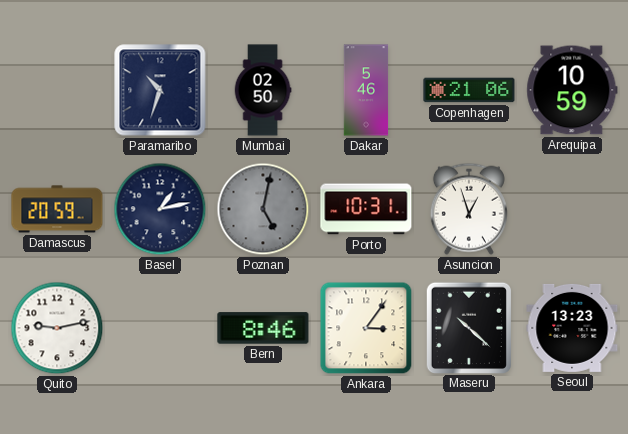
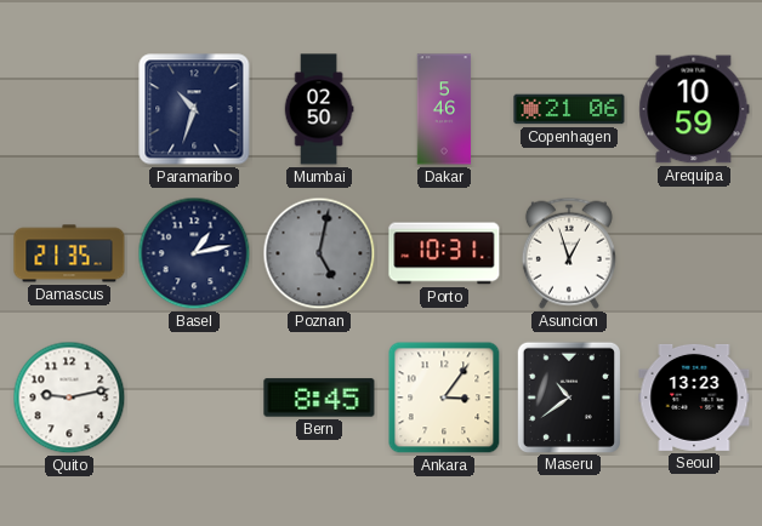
Damascus: 20:59 -> 21:35 (69, 253)
Bern: 8:46 -> 8:45 (319, 398)
Maseru: 10:22 -> 10:39 (568, 396)
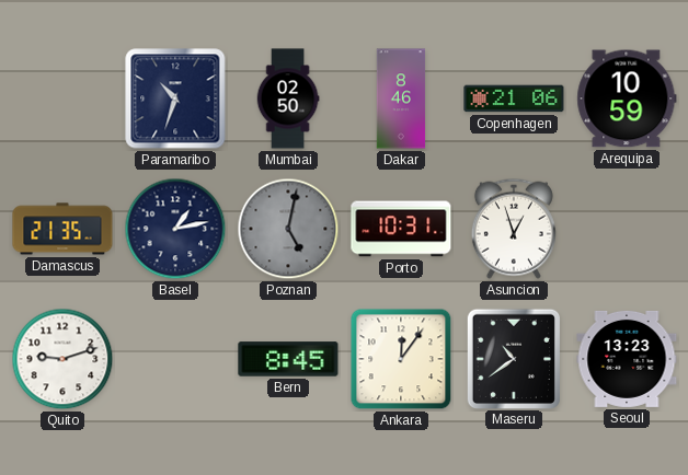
Dakar: 5:46 -> 8:46 (401, 99)
Quito: 9:13 -> 9:12 (62, 359)
Ankara: 3:06 -> 12:06 (401, 359)
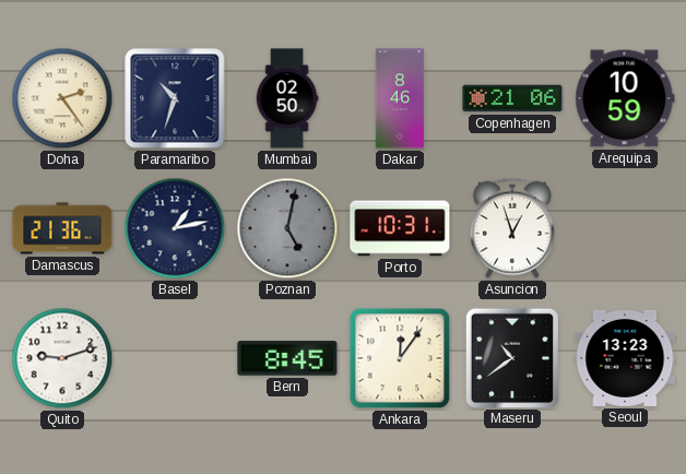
Doha: none -> 2:24 (62, 98)
Damascus: 21:35 -> 21:36 (62, 228)
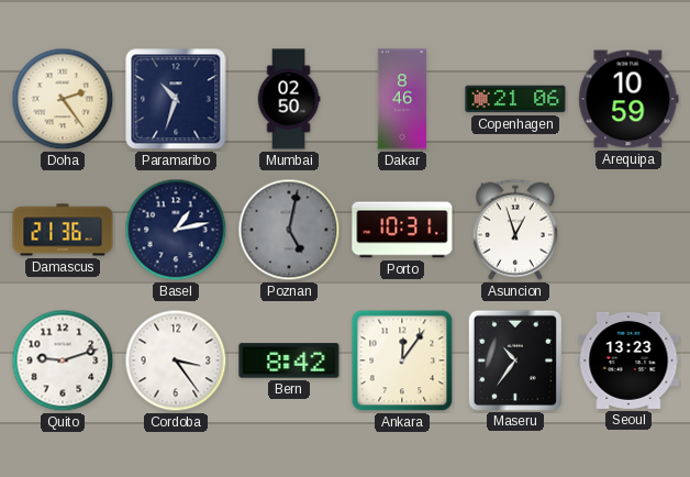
Cordoba: none -> 3:24 (176, 360)
Bern: 8:45 -> 8:42 (289, 360)
Maseru: 10:39 -> 10:36 (514, 359)
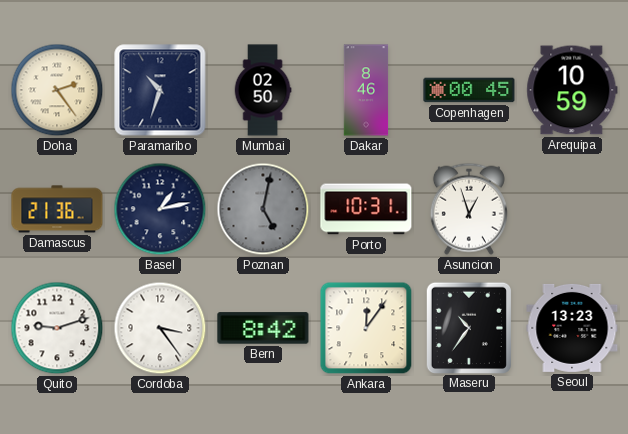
Copenhagen: 21:06 -> 00:45 (469, 90)
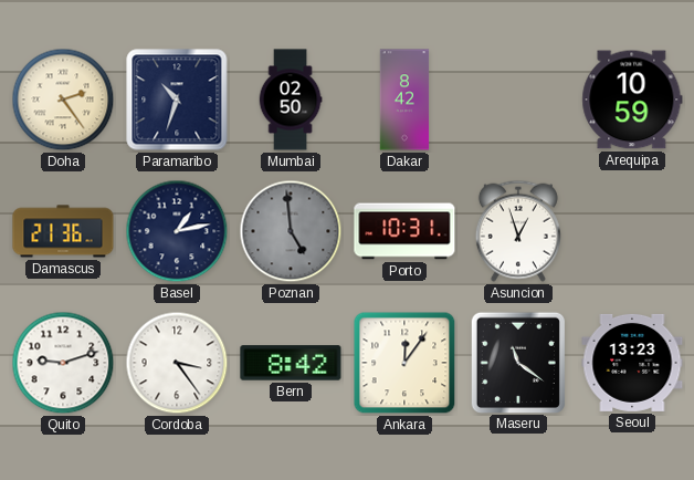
Dakar: 8:46 -> 8:42 (404, 100)
Copenhagen: 00:45 -> none (469, 90)
Poznan: 5:02 -> 4:59 (291, 231)
Maseru: 10:36 -> 11:21 (517, 362)
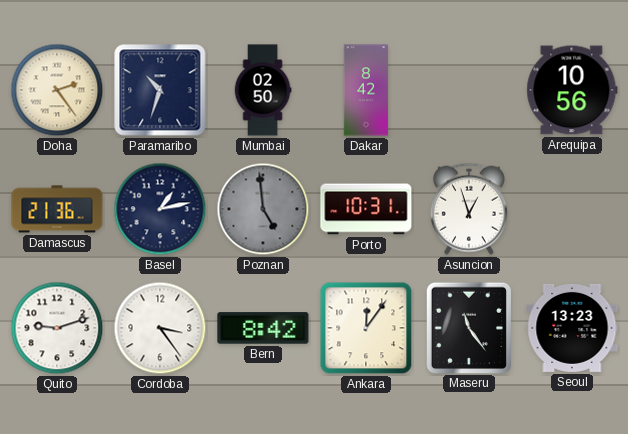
Arequipa: 10:59 -> 10:56 (572, 90)
Maseru: 11:21 -> 11:24 (468, 327)
